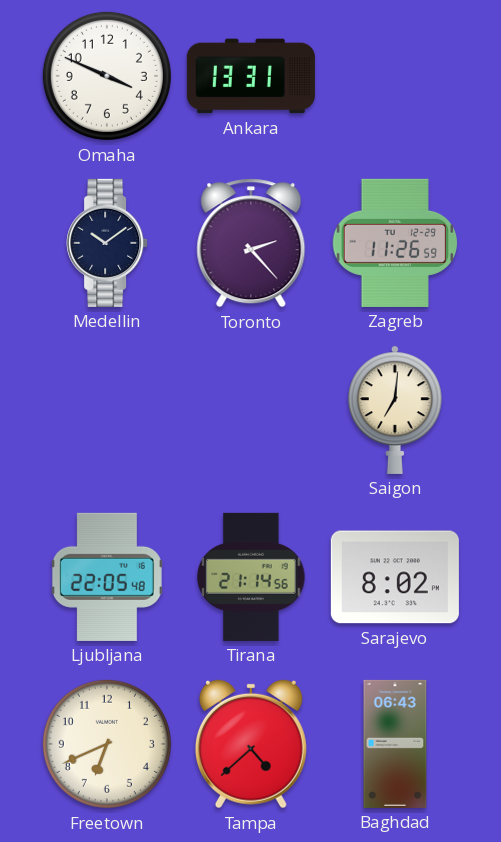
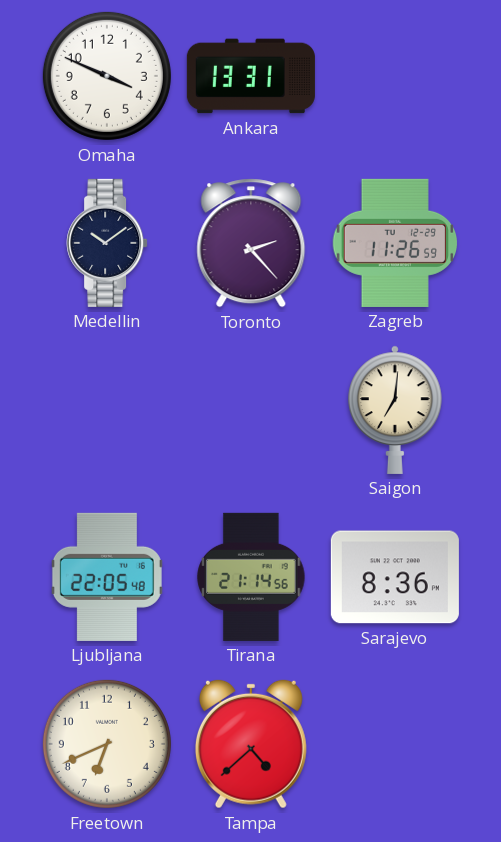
Sarajevo: 8:02 -> 8:36 (395, 577)
Baghdad: 06:43 -> none (395, 744)
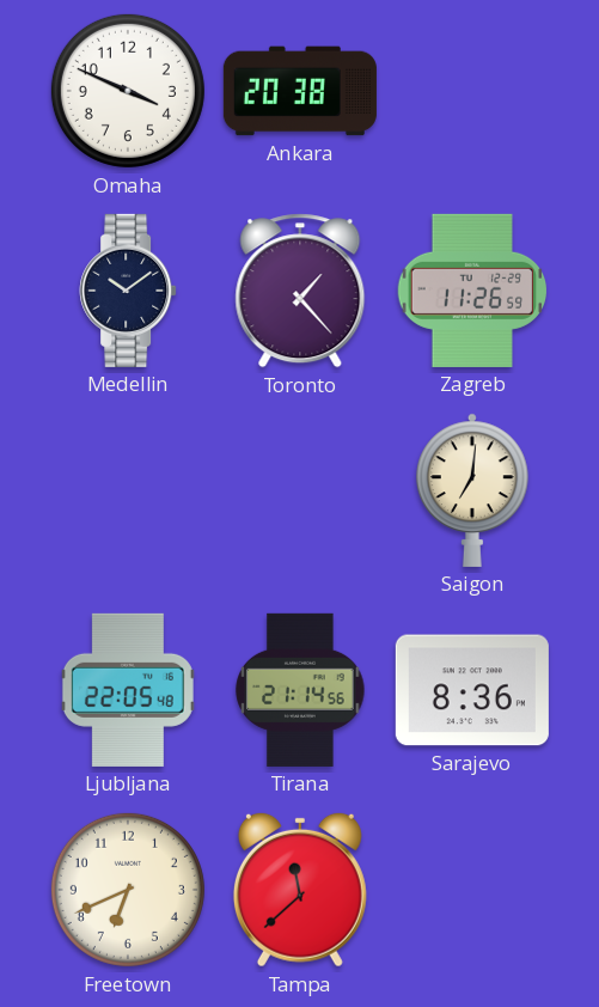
Ankara: 13:31 -> 20:38 (300, 91)
Toronto: 2:23 -> 1:23 (300, 291)
Tampa: 4:38 -> 11:38 (300, 890)
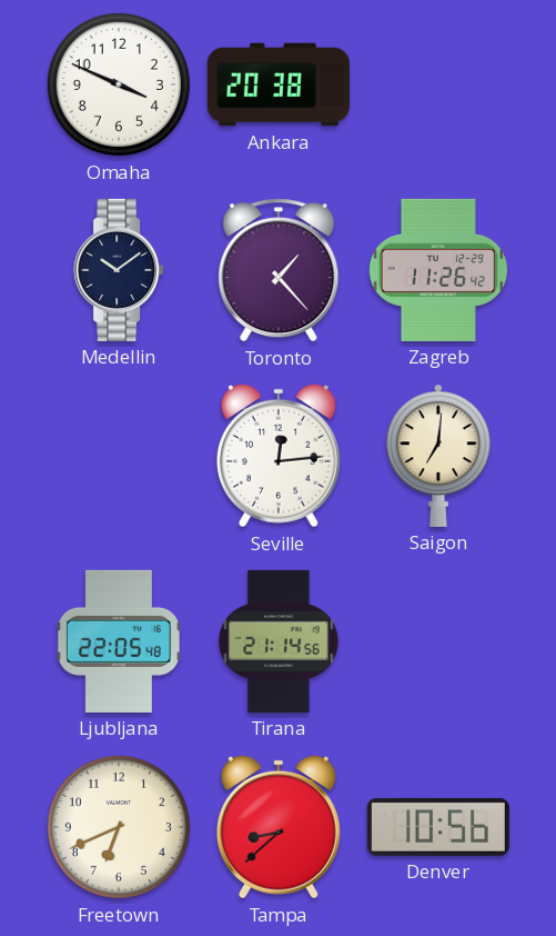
Zagreb: 11:26:59 -> 11:26:42 (438, 270)
Seville: none -> 12:14 (279, 456)
Sarajevo: 8:36 -> none (472, 690)
Tampa: 11:38 -> 8:38 (279, 827)
Denver: none -> 10:56 (438, 827)
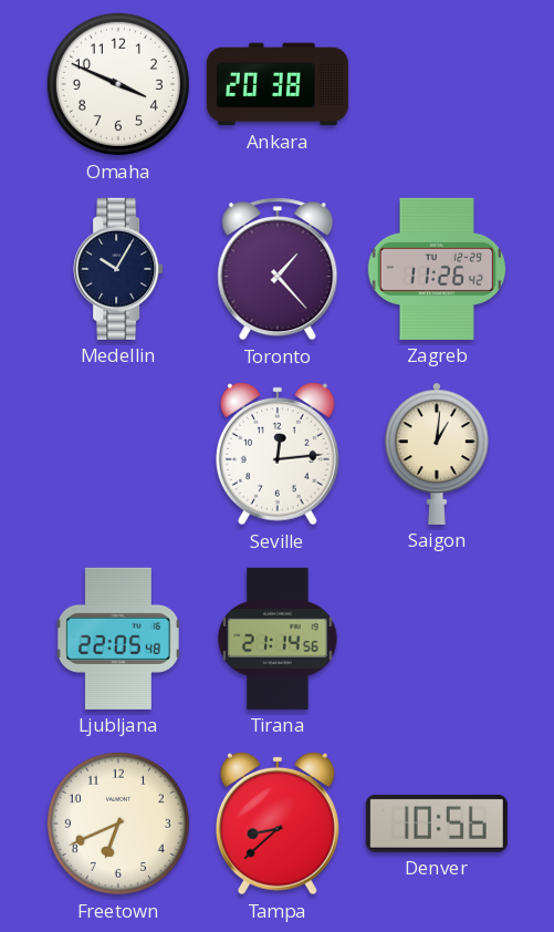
Medellin: 10:09 -> 10:05 (118, 269)
Saigon: 7:01 -> 1:01 (437, 454)
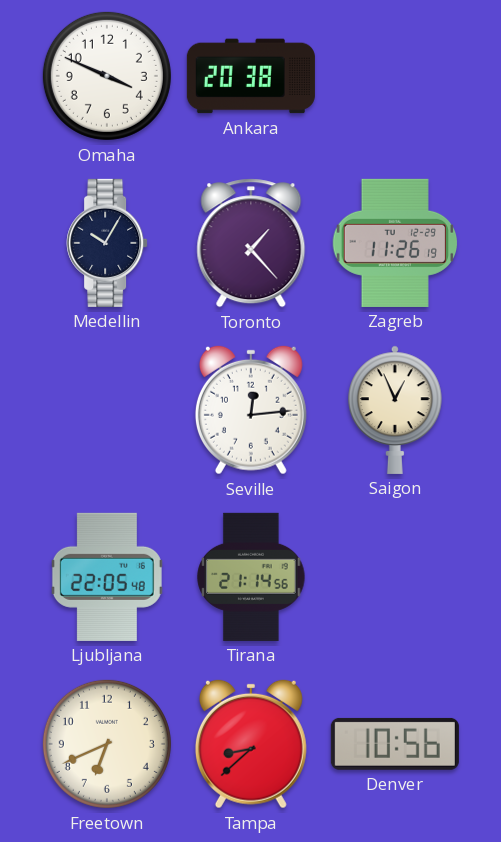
Zagreb: 11:26:42 -> 11:26:19 (395, 243)
Saigon: 1:01 -> 12:56 (395, 410)
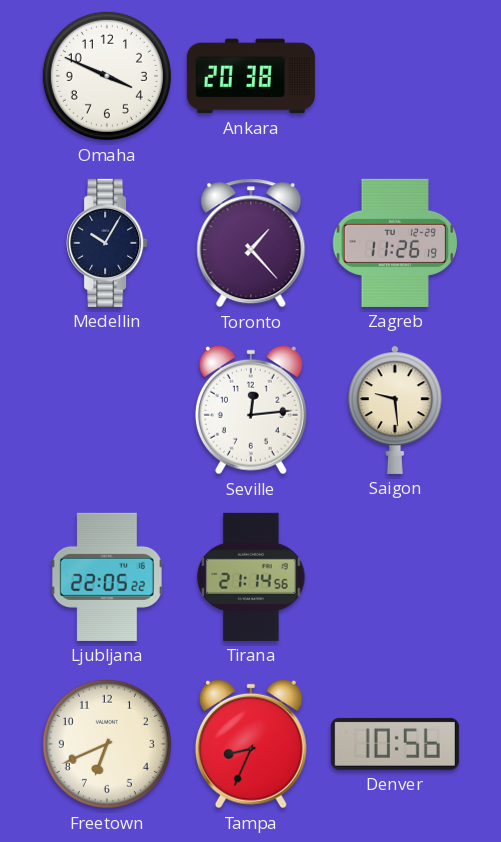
Saigon: 12:56 -> 9:29 (395, 410)
Ljubljana: 22:05:48 -> 22:05:22 (107, 577)
Tampa: 8:38 -> 8:34 (251, 744)
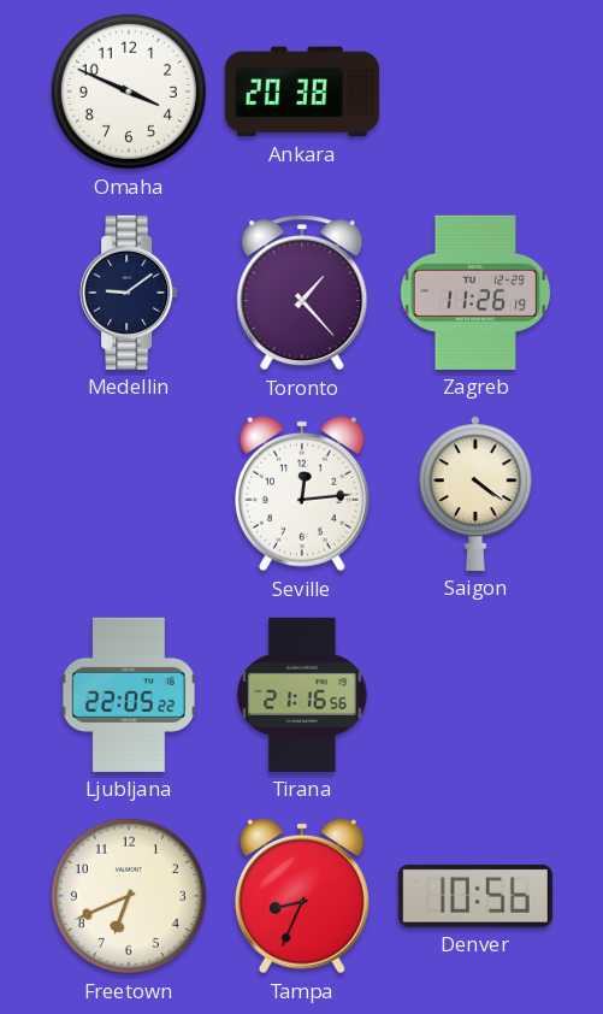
Medellin: 10:05 -> 9:09 (129, 293)
Saigon: 9:29 -> 4:21 (475, 494)
Tirana: 21:14 -> 21:16 (302, 695)
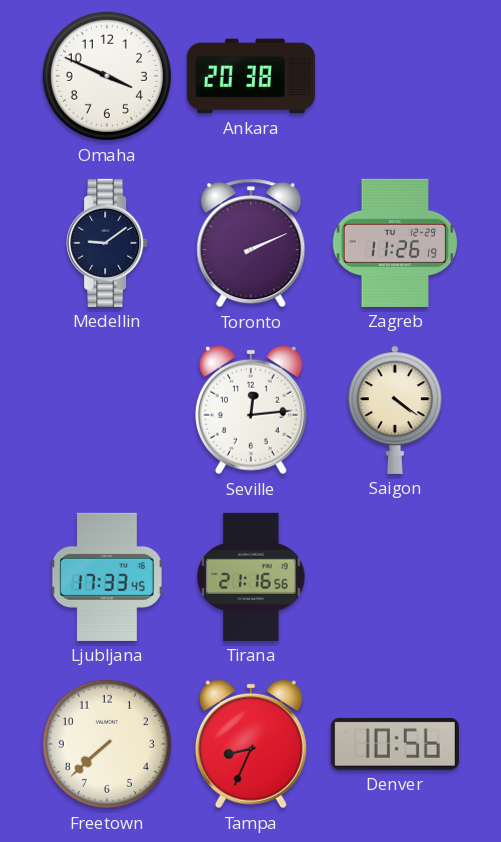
Toronto: 1:23 -> 2:11 (251, 243)
Ljubljana: 22:05 -> 17:33 (107, 577)
Freetown: 6:41 -> 7:38 (107, 744)
